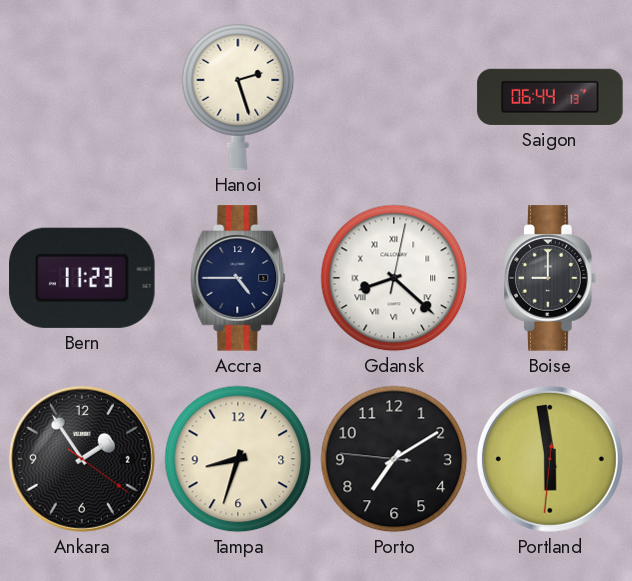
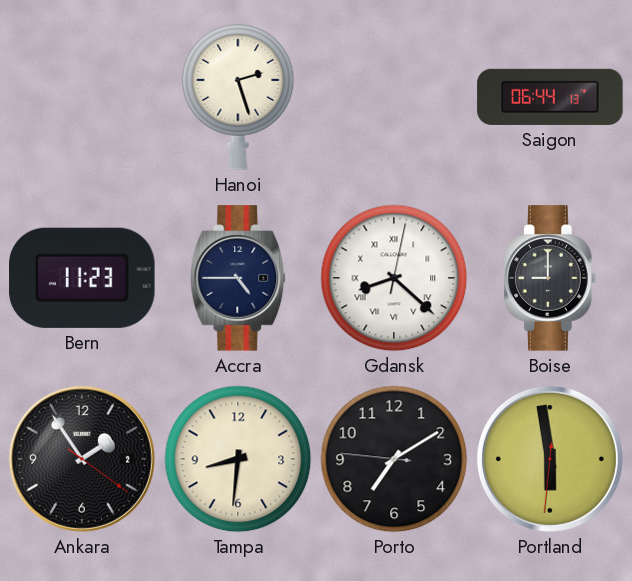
Tampa: 8:33 -> 8:31 (238, 459)
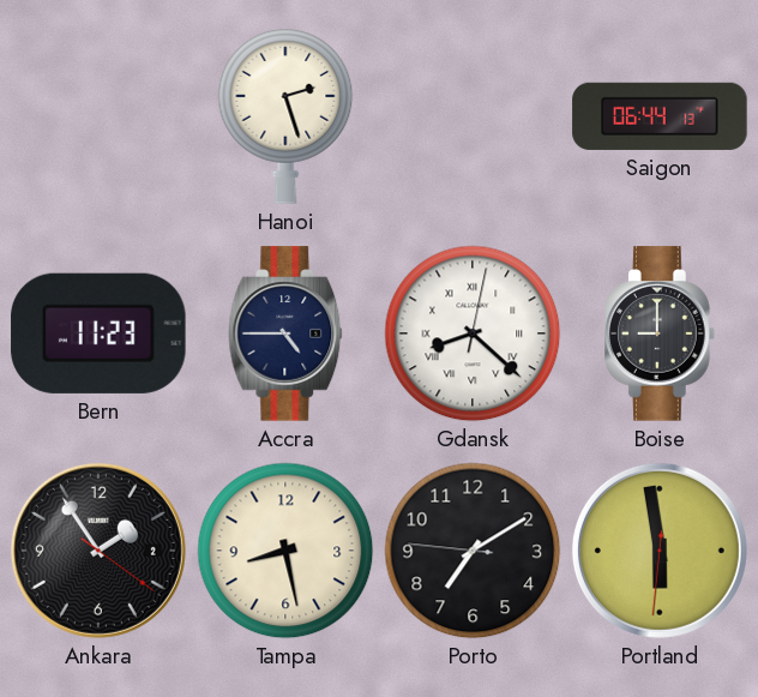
Tampa: 8:31 -> 8:28 (285, 551)
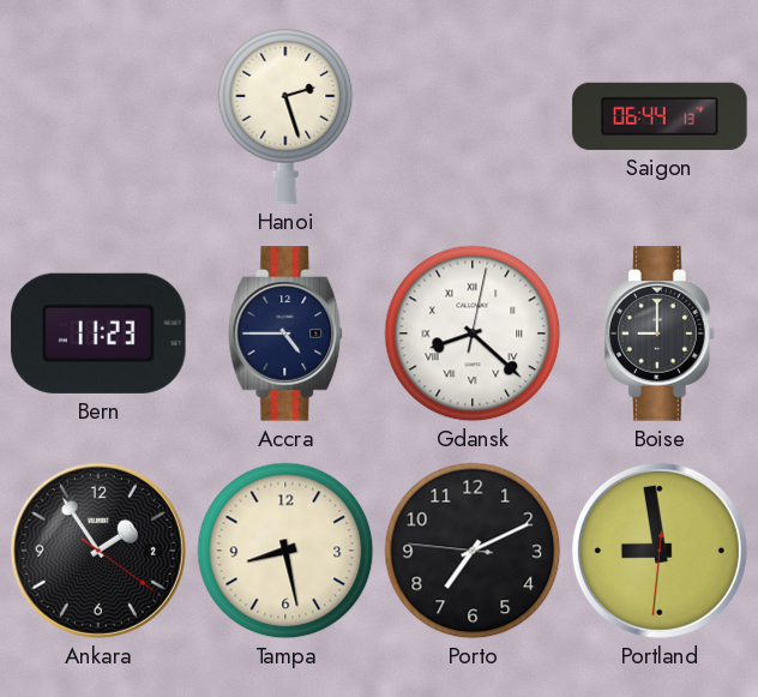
Porto: 7:09 -> 7:10 (473, 551)
Portland: 5:58 -> 8:58 (660, 551)
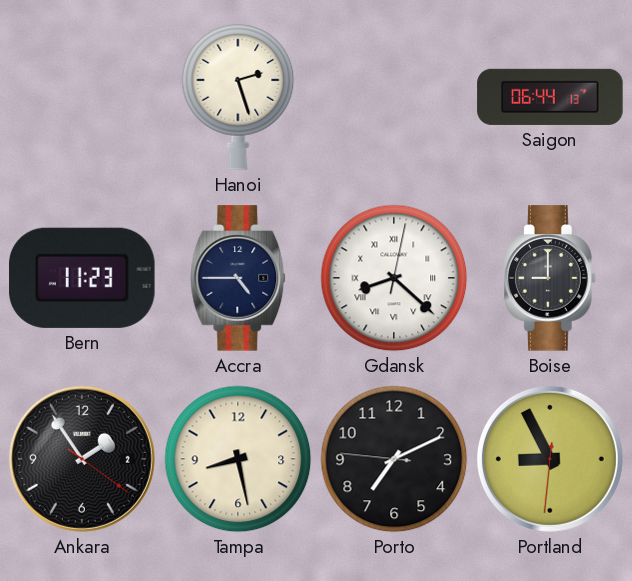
Portland: 8:58 -> 8:55 (550, 459)
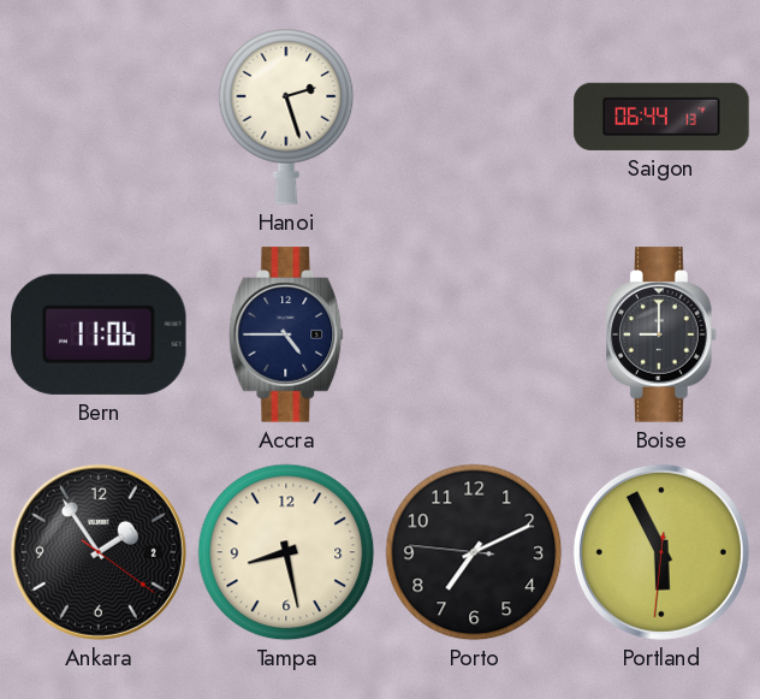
Bern: 11:23 -> 11:06 (99, 334)
Gdansk: 8:22 -> none (394, 278)
Portland: 8:55 -> 5:55 (661, 552)
